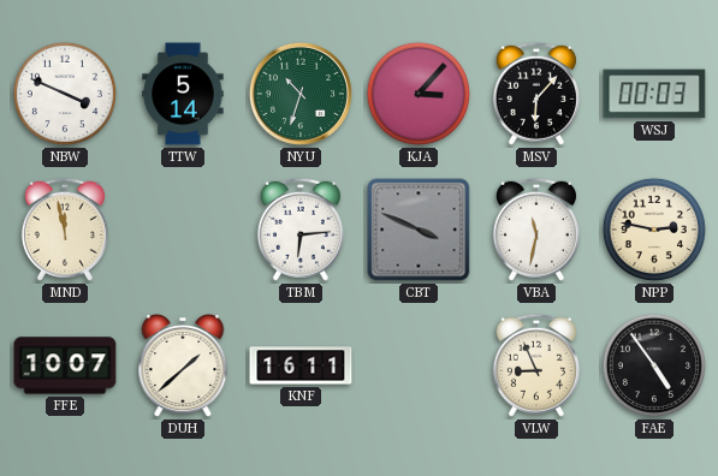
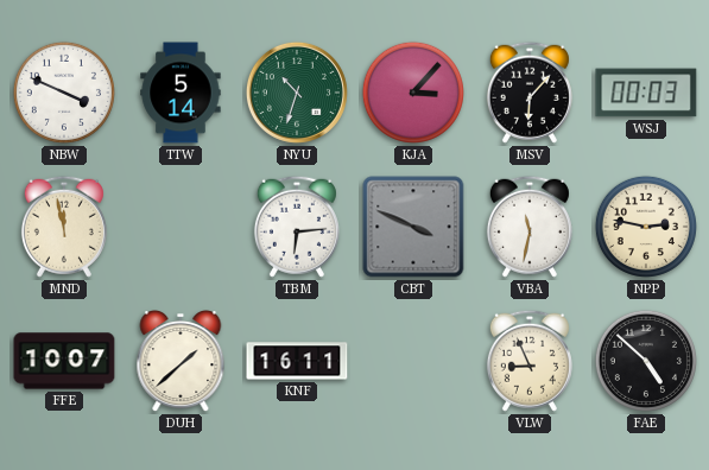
FAE: 4:54 -> 4:52 (646, 361)
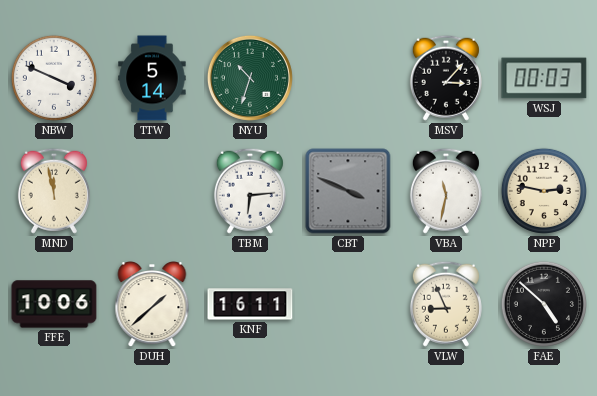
KJA: 3:07 -> none (413, 93)
MSV: 6:07 -> 3:07 (446, 78)
FFE: 10:07 -> 10:06 (54, 304)
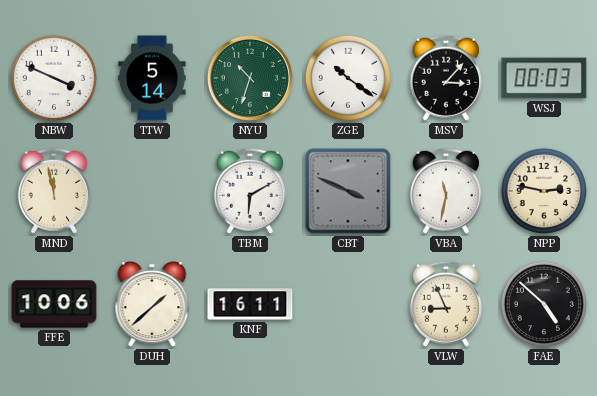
ZGE: none -> 10:21 (348, 78)
TBM: 6:14 -> 6:10 (250, 191)
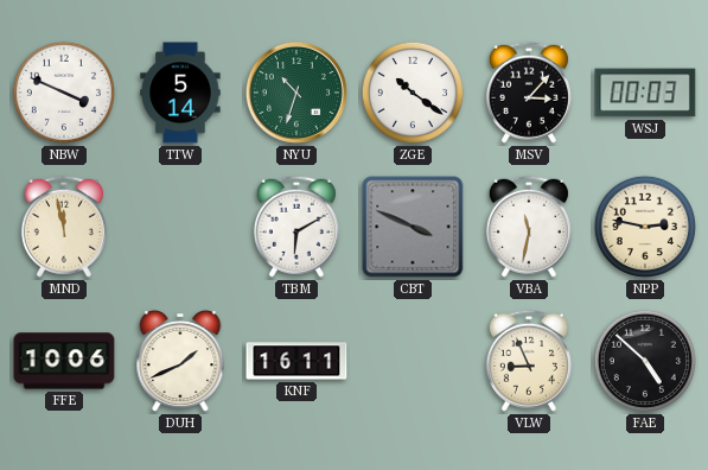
DUH: 1:38 -> 1:41 (180, 362)
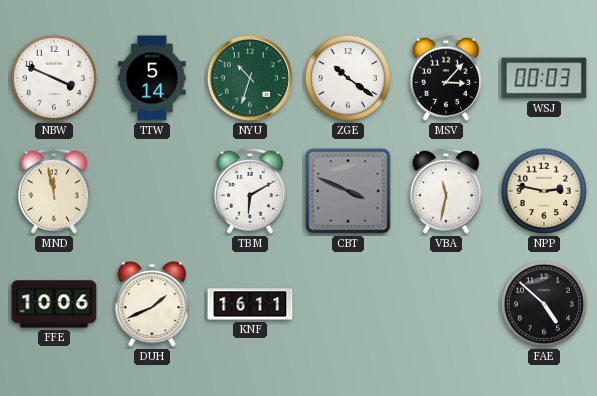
VLW: 8:56 -> none (529, 361)
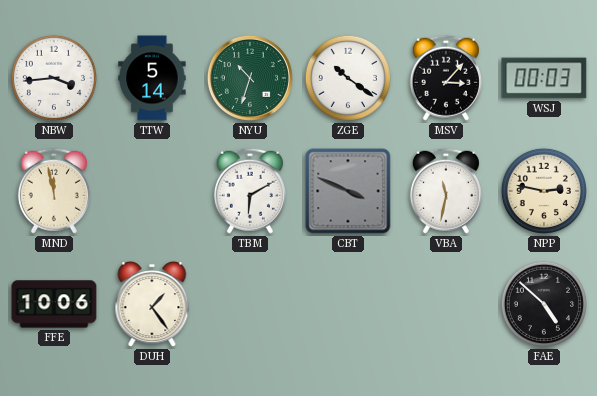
NBW: 3:49 -> 3:44 (54, 78)
DUH: 1:41 -> 1:24 (152, 305)
KNF: 16:11 -> none (250, 304)
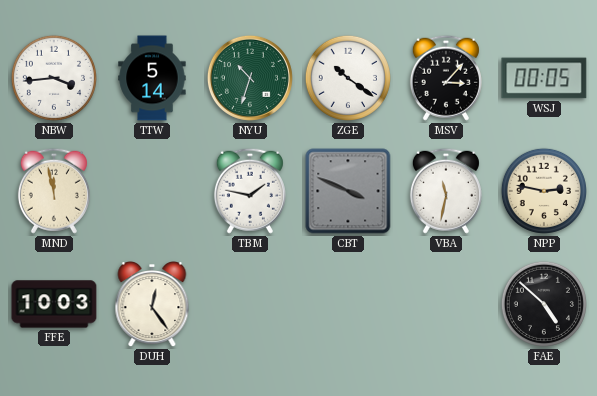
WSJ: 00:03 -> 00:05 (544, 78)
TBM: 6:10 -> 1:47 (250, 191)
FFE: 10:06 -> 10:03 (54, 304)
DUH: 1:24 -> 12:24 (152, 305)
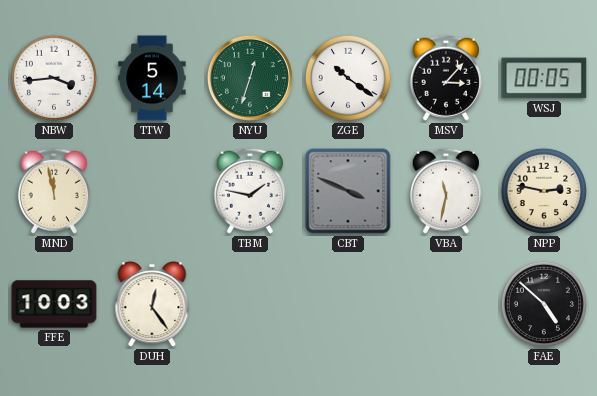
NYU: 10:33 -> 12:33 (250, 78)
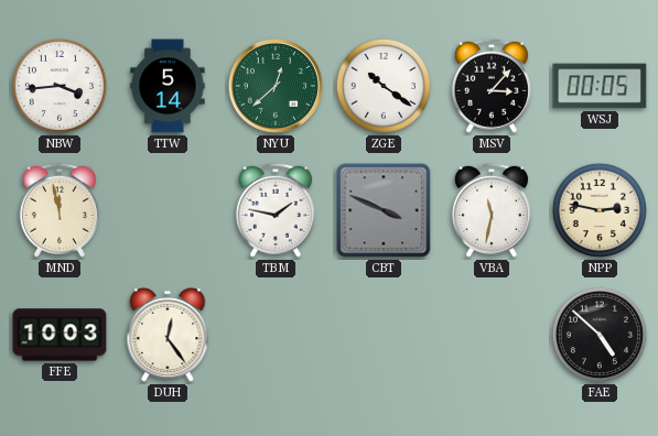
NYU: 12:33 -> 12:38 (276, 86)
